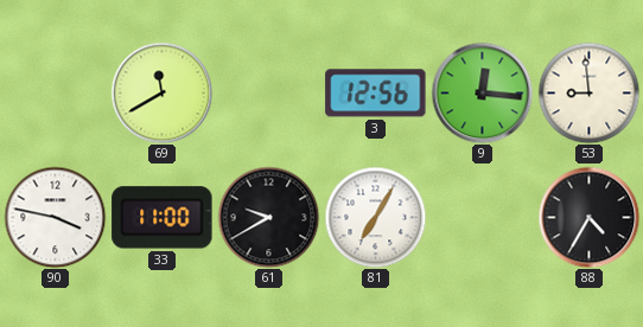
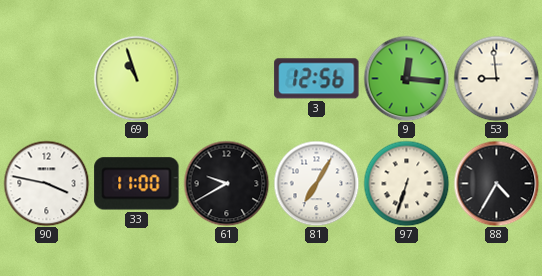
69: 11:40 -> 10:57 (136, 78)
97: none -> 6:33 (406, 183)
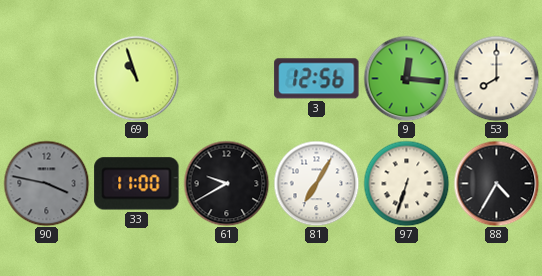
53: 8:59 -> 8:00 (496, 78)
90 dial: white -> grey (46, 183)
